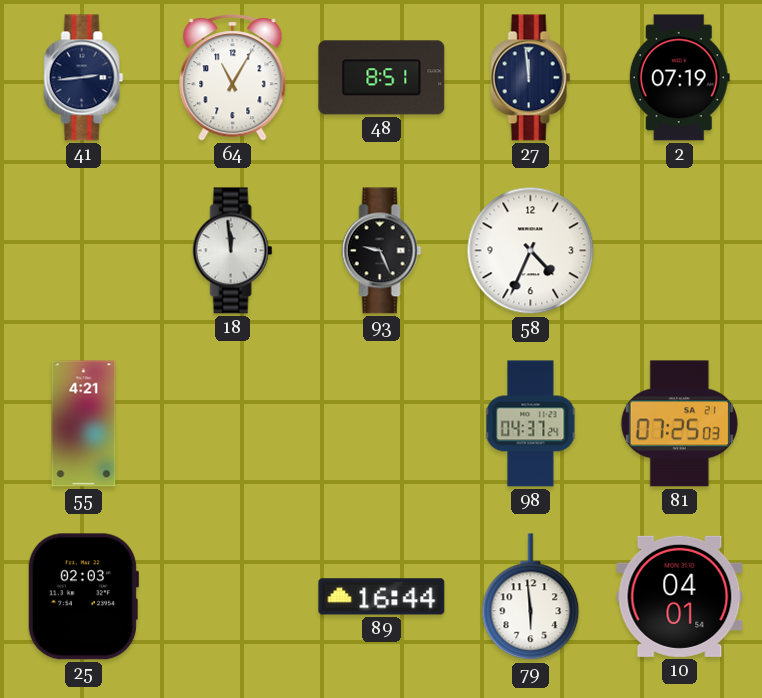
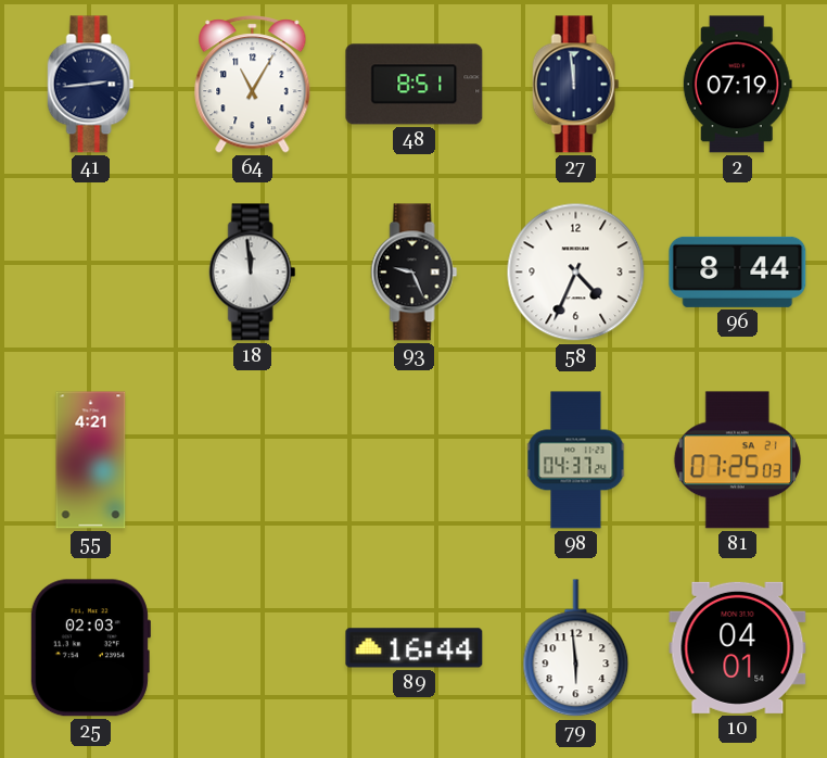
96: none -> 8:44 (738, 271)
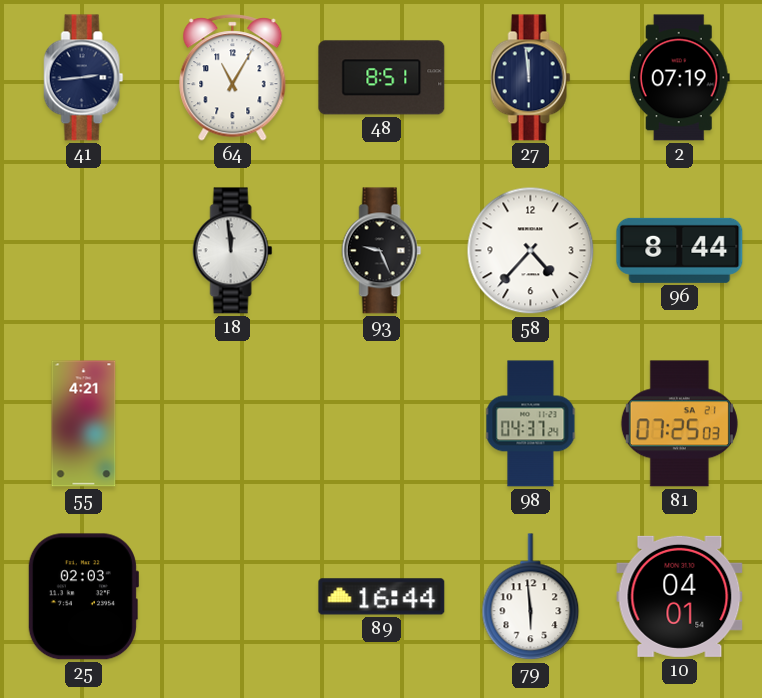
58: 4:34 -> 4:37 (531, 251)
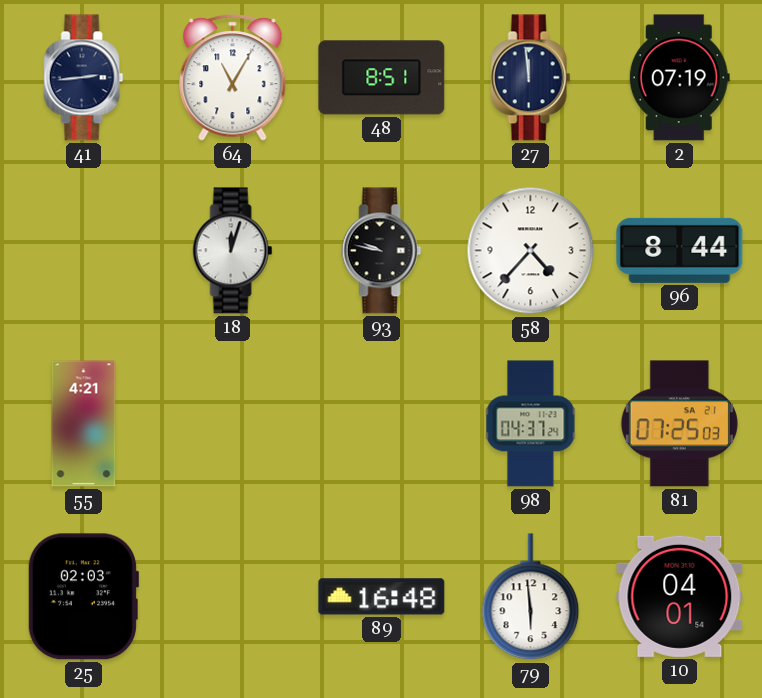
18: 11:59 -> 12:03 (233, 251)
93: 9:26 -> 9:47 (382, 251)
89: 16:44 -> 16:48 (382, 597)
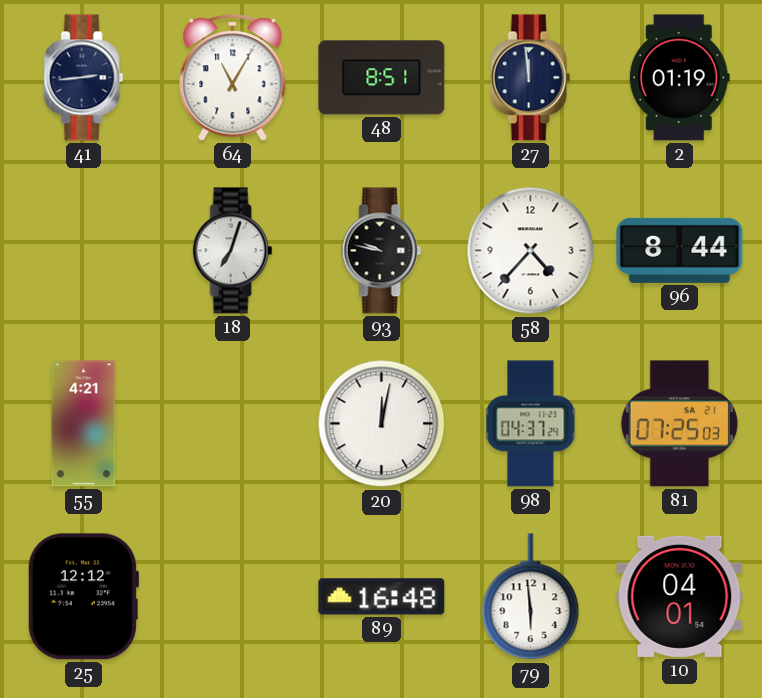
2: 07:19 -> 01:19 (679, 78)
18: 12:03 -> 7:03 (233, 251)
20: none -> 12:02 (382, 424)
25: 02:03 -> 12:12 (83, 597)
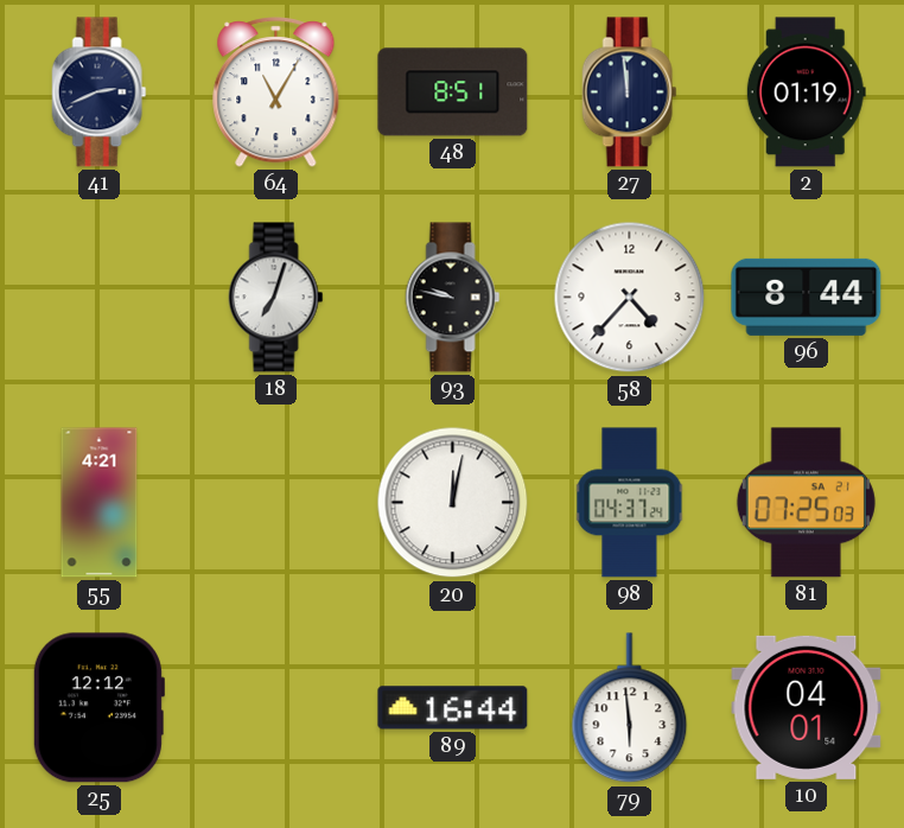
41: 2:44 -> 2:41 (100, 93)
89: 16:48 -> 16:44 (453, 708)
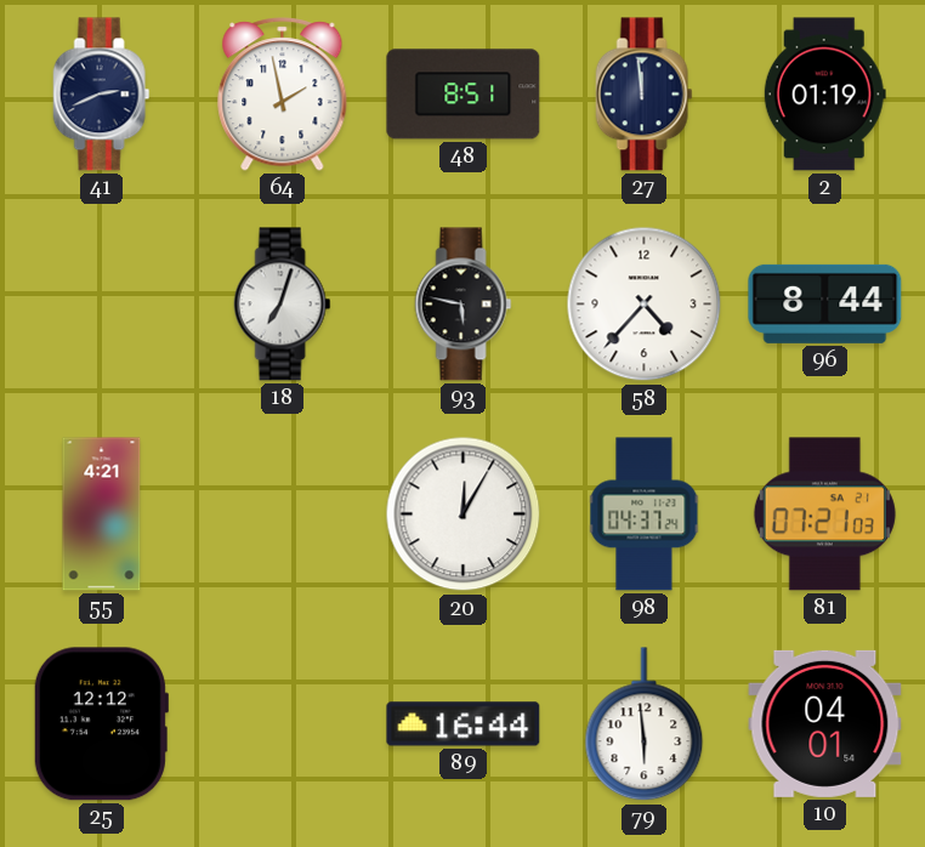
64: 11:05 -> 1:58 (283, 95)
93: 9:47 -> 5:47 (464, 305)
20: 12:02 -> 12:05 (464, 515)
81: 07:25 -> 07:21 (824, 515)
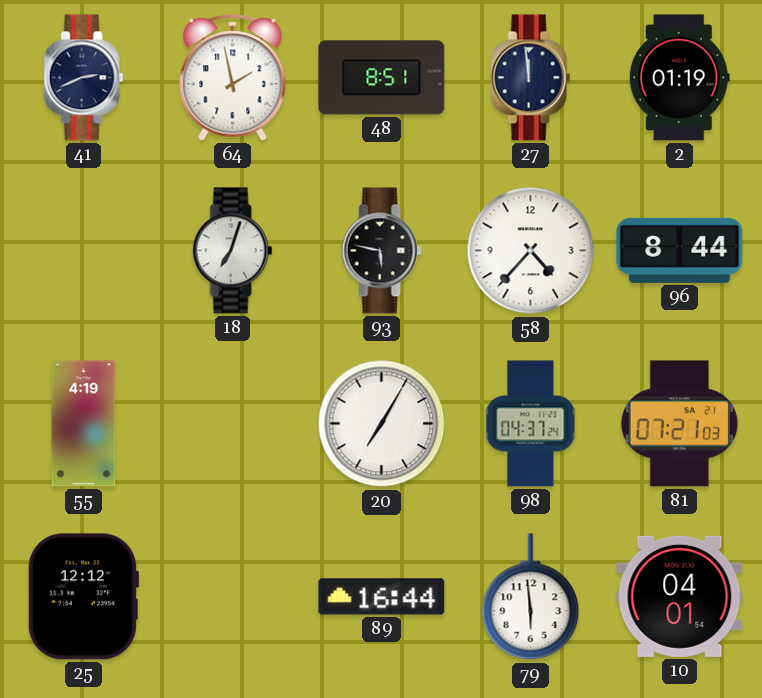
55: 4:21 -> 4:19 (84, 424)
20: 12:05 -> 7:05 (382, 424)
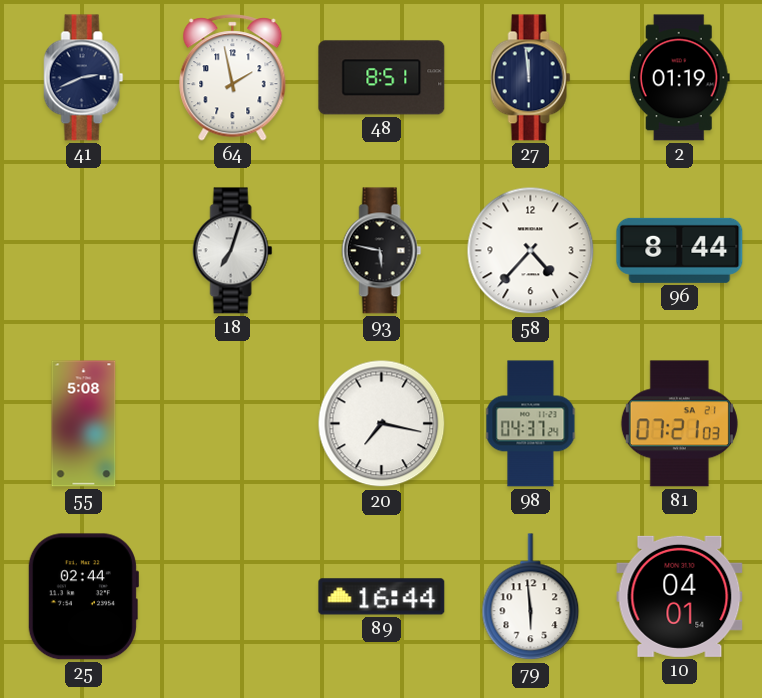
55: 4:19 -> 5:08 (84, 424)
20: 7:05 -> 7:17 (382, 424)
25: 12:12 -> 02:44 (83, 597)
